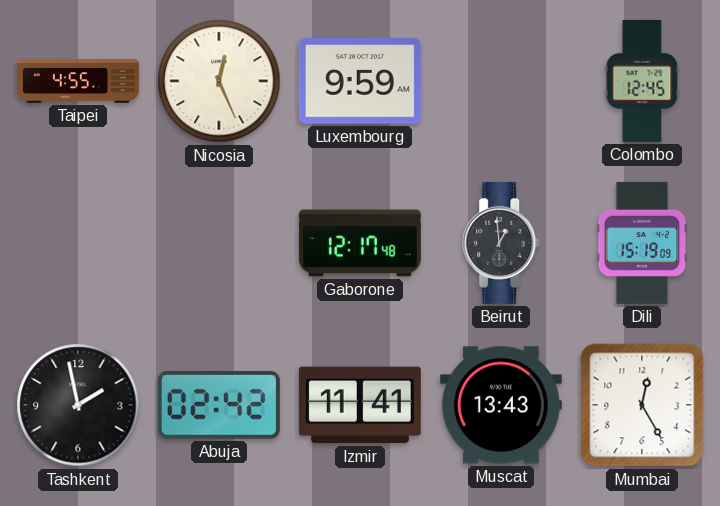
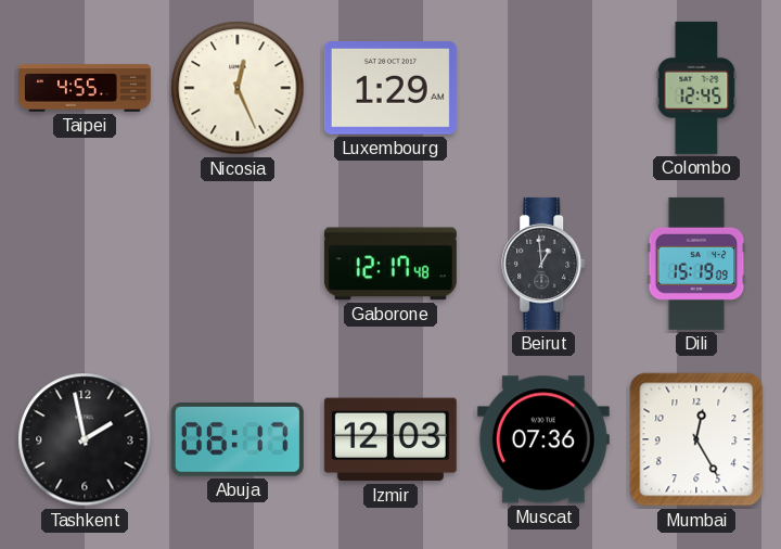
Luxembourg: 9:59 -> 1:29 (390, 89)
Abuja: 02:42 -> 06:17 (238, 439)
Izmir: 11:41 -> 12:03 (390, 439)
Muscat: 13:43 -> 07:36 (543, 439)
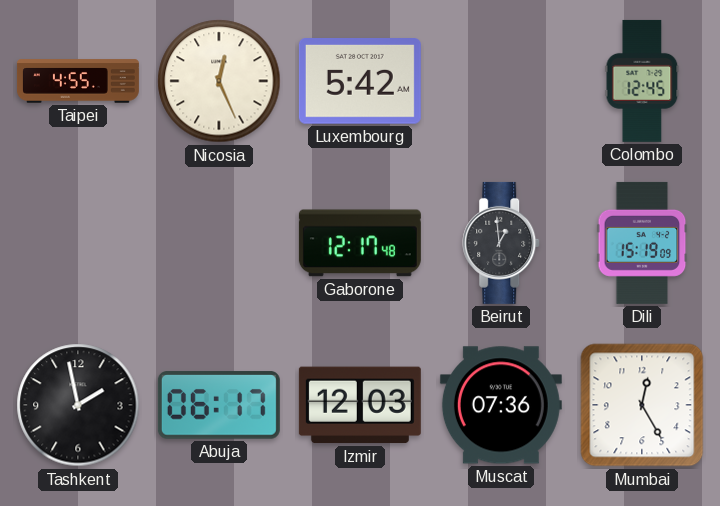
Luxembourg: 1:29 -> 5:42 (360, 82)
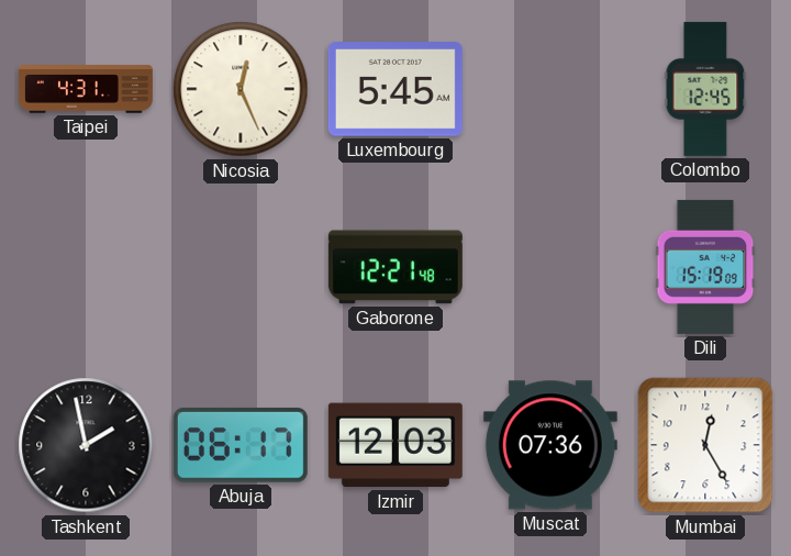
Taipei: 4:55 -> 4:31 (86, 89)
Luxembourg: 5:42 -> 5:45 (396, 90)
Gaborone: 12:17 -> 12:21 (396, 267)
Beirut: 12:59 -> none (502, 243)
